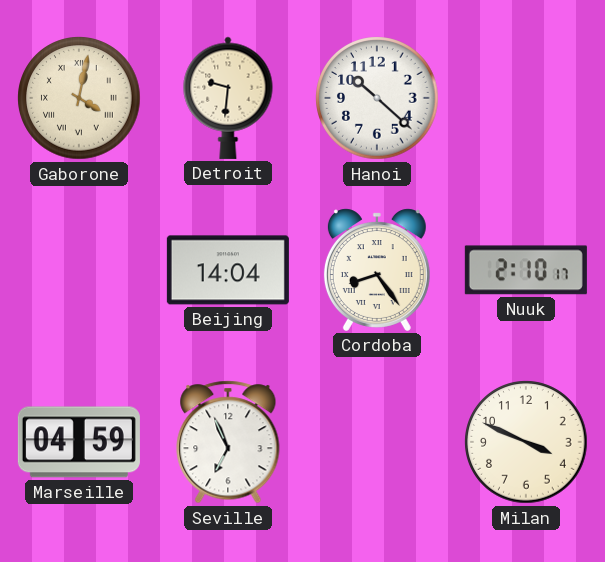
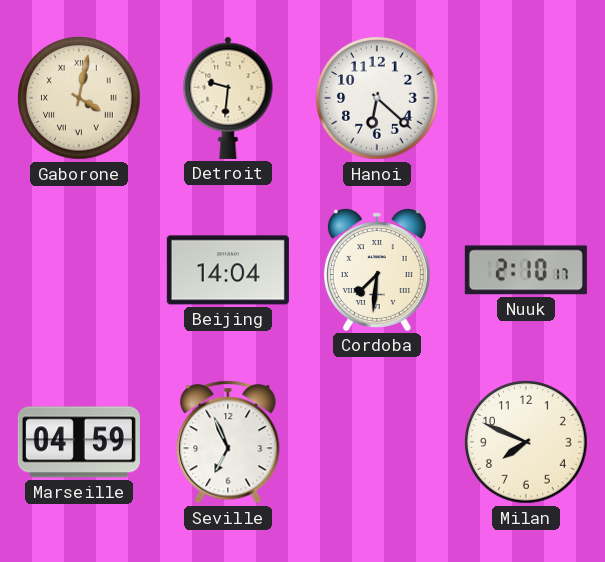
Hanoi: 10:22 -> 6:22 (377, 98)
Cordoba: 8:24 -> 7:31 (377, 270)
Milan: 3:49 -> 7:49 (526, 442)
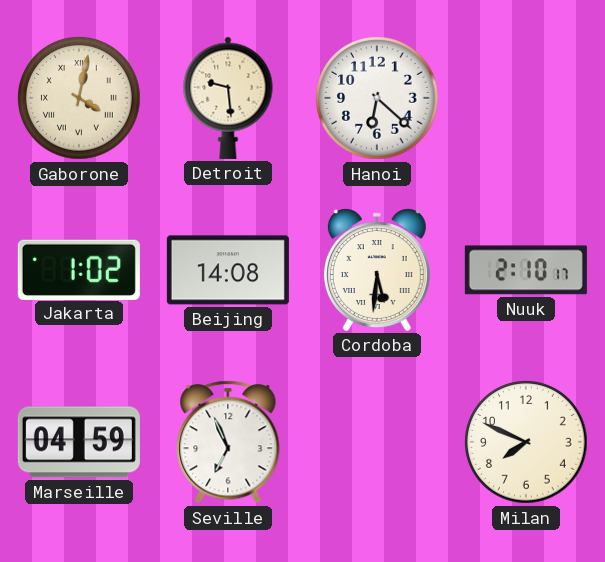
Detroit: 9:31 -> 9:29 (228, 98)
Jakarta: none -> 1:02 (79, 269)
Beijing: 14:04 -> 14:08 (228, 270)
Cordoba: 7:31 -> 5:31 (377, 270)
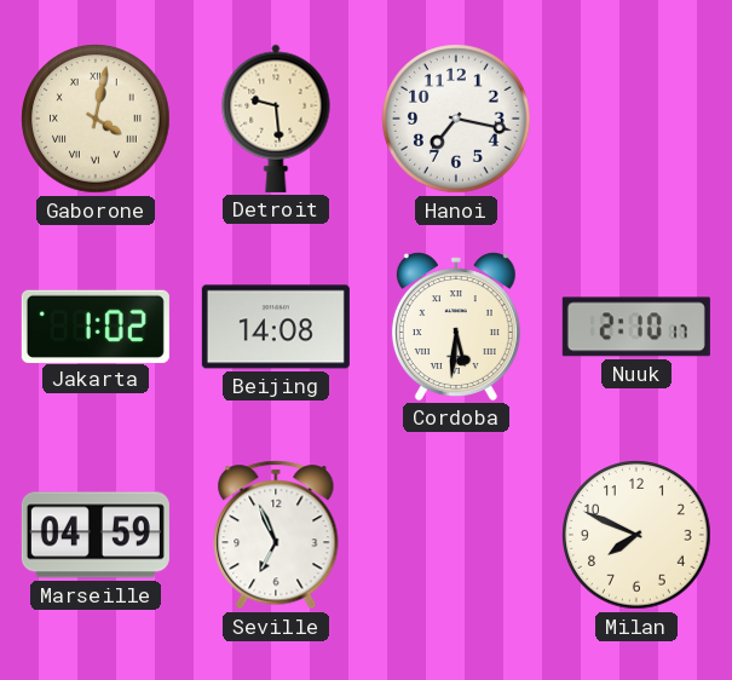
Hanoi: 6:22 -> 7:17 (456, 119)
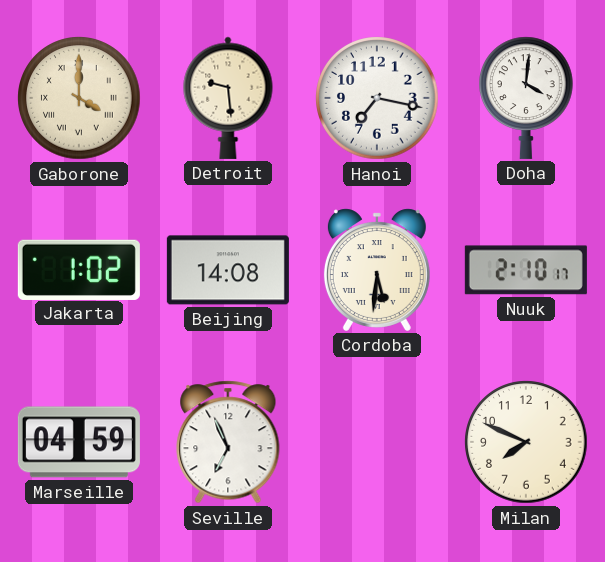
Gaborone: 4:02 -> 4:00 (79, 98)
Doha: none -> 4:01 (527, 98)
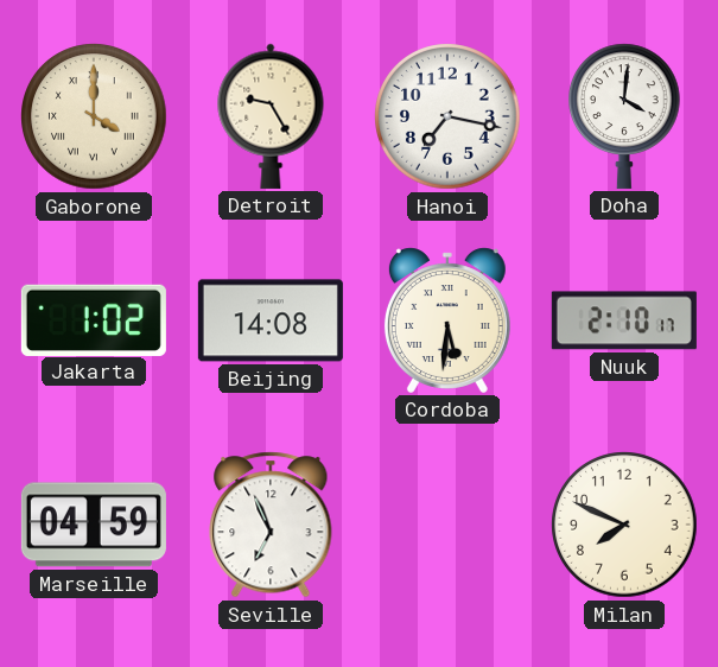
Detroit: 9:29 -> 9:25 (271, 116)
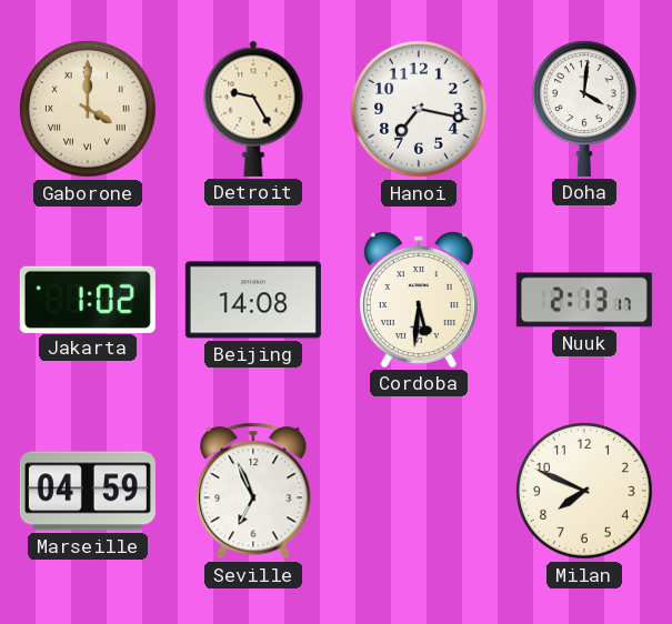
Nuuk: 2:10 -> 2:13 (584, 300)
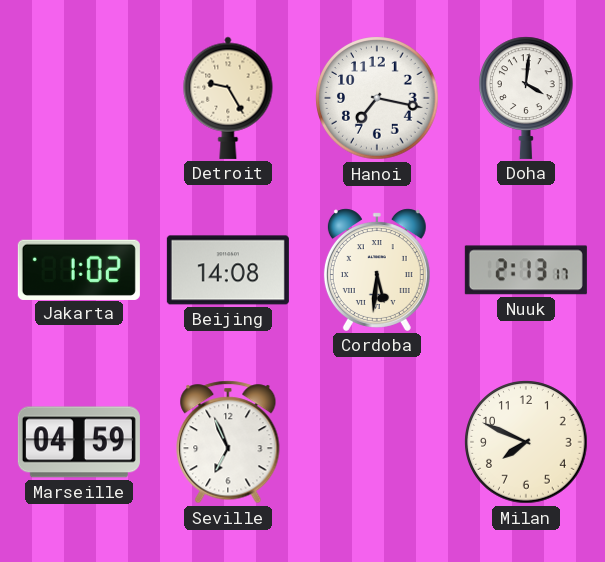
Gaborone: 4:00 -> none (88, 109)
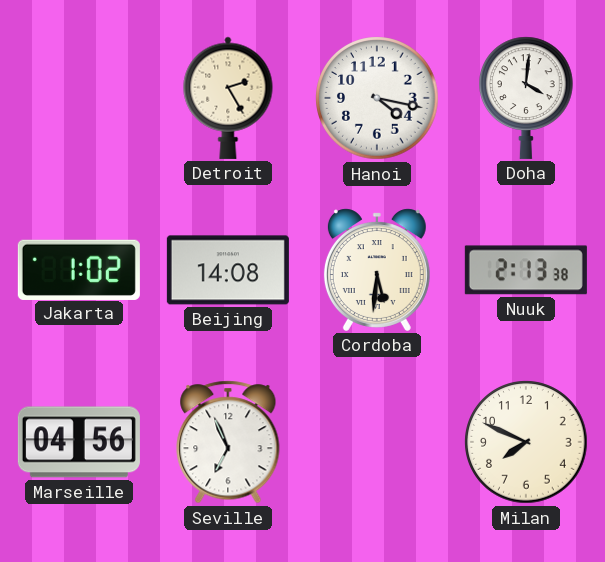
Detroit: 9:25 -> 2:25 (228, 98)
Hanoi: 7:17 -> 4:17 (377, 98)
Nuuk: 2:13:17 -> 2:13:38 (526, 270)
Marseille: 04:59 -> 04:56 (79, 442)
